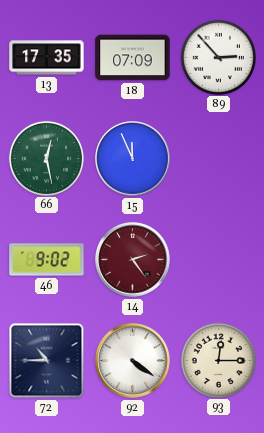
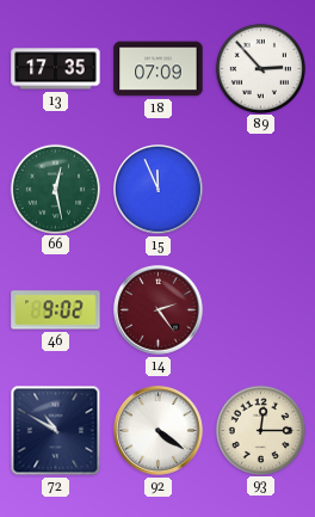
72: 10:45 -> 10:50 (56, 431)
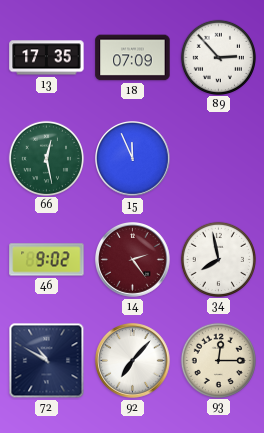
34: none -> 7:58 (218, 259)
92: 4:21 -> 7:07 (133, 361)
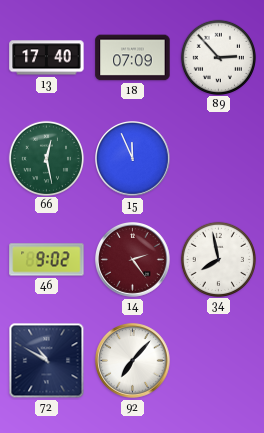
13: 17:35 -> 17:40 (47, 58)
93: 12:15 -> none (218, 360)
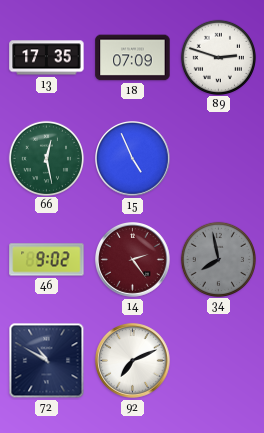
13: 17:40 -> 17:35 (47, 58)
89: 2:53 -> 2:48 (218, 57)
15: 11:56 -> 4:56 (133, 159)
34 dial: white -> grey (218, 259)
92: 7:07 -> 7:11 (133, 361)
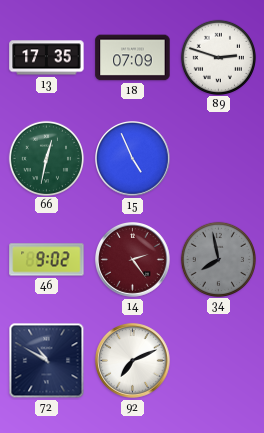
66: 12:28 -> 12:32 (46, 158)
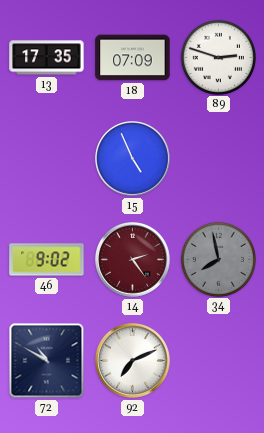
66: 12:32 -> none (46, 158)
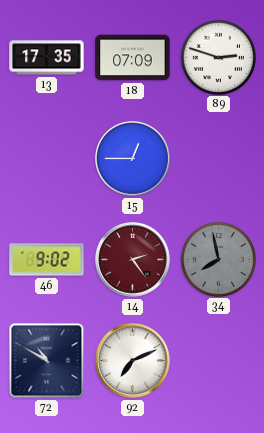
15: 4:56 -> 12:45 (133, 159)
